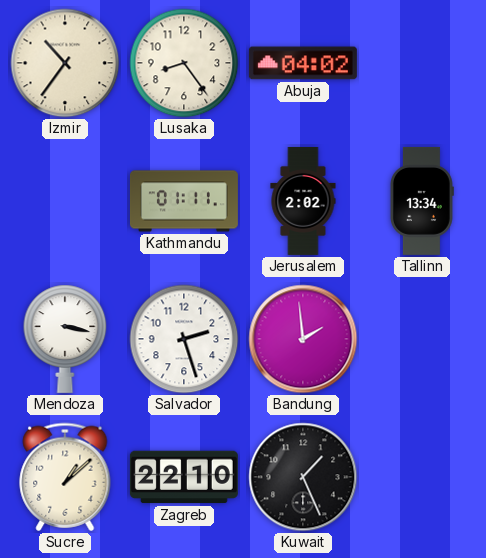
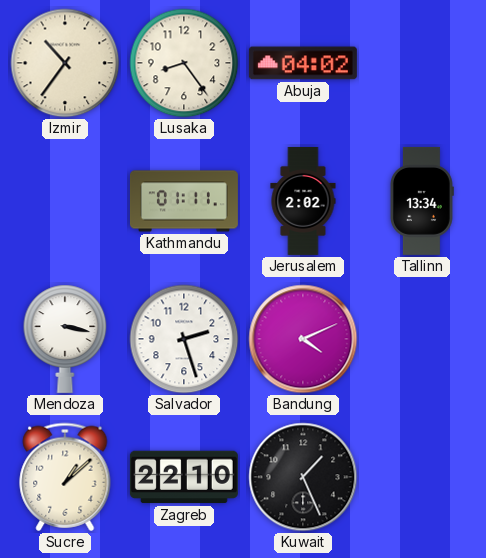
Bandung: 1:59 -> 4:11 (303, 339)
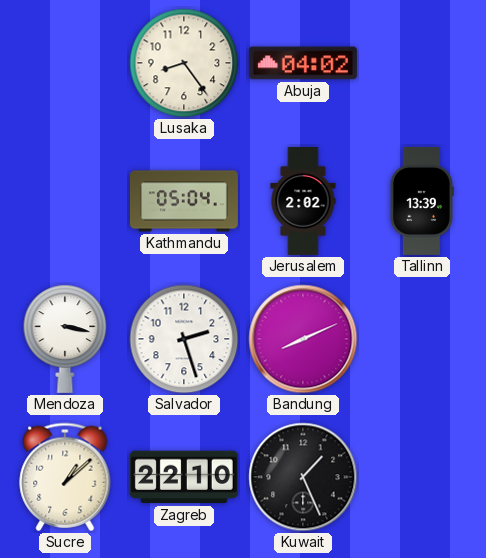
Izmir: 10:36 -> none (65, 63)
Kathmandu: 01:11 -> 05:04 (184, 201)
Tallinn: 13:34 -> 13:39 (421, 201)
Bandung: 4:11 -> 8:11 (303, 339)
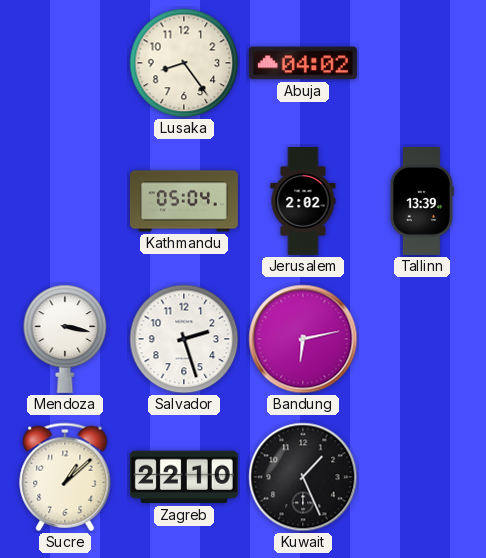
Bandung: 8:11 -> 6:13 (303, 339)
